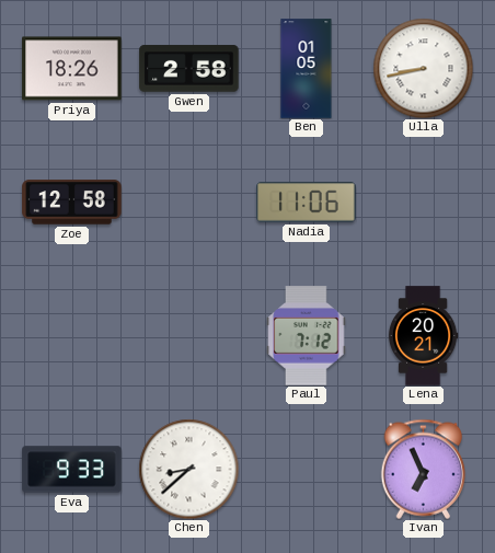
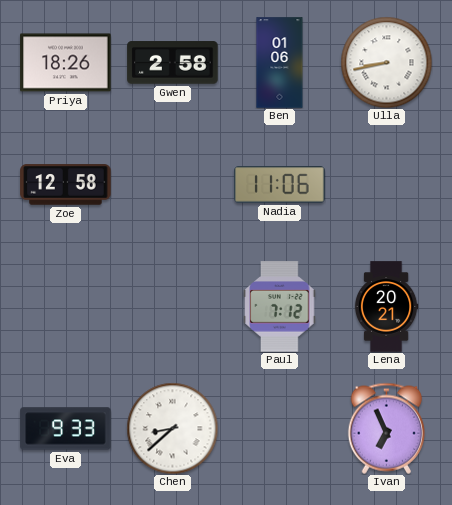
Ben: 01:05 -> 01:06 (280, 63)
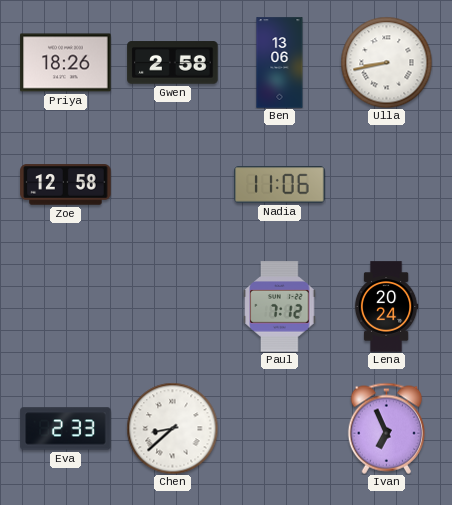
Ben: 01:06 -> 13:06 (280, 63)
Lena: 20:21 -> 20:24 (386, 307)
Eva: 9:33 -> 2:33 (66, 429)
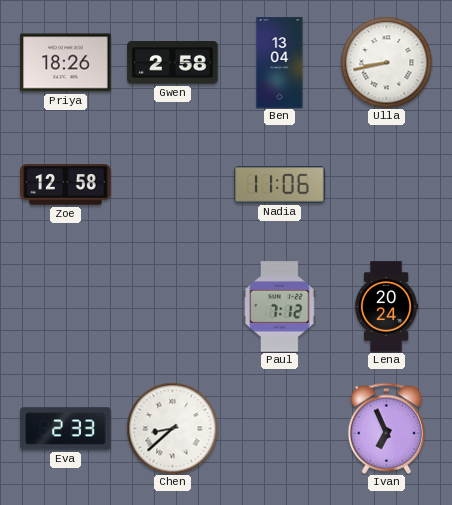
Ben: 13:06 -> 13:04 (280, 63)
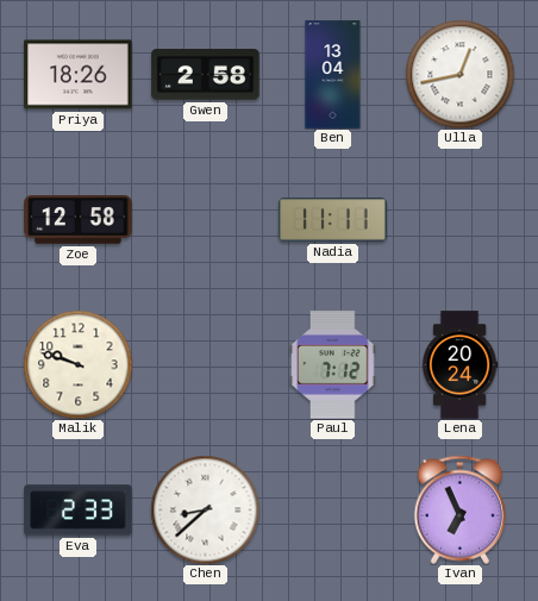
Ulla: 8:43 -> 12:43 (459, 74)
Nadia: 11:06 -> 11:11 (333, 220)
Malik: none -> 9:48 (77, 364)
